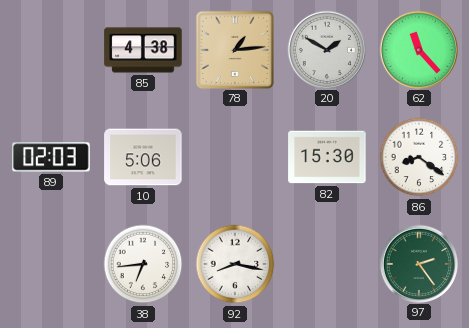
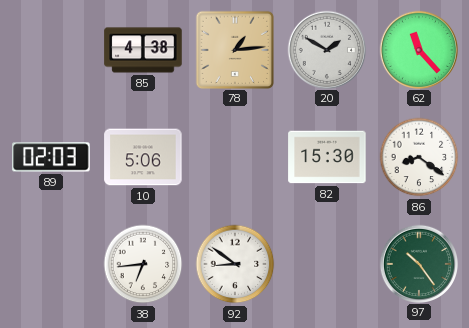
92: 8:17 -> 8:51 (235, 264)
97: 2:24 -> 10:24 (418, 263)
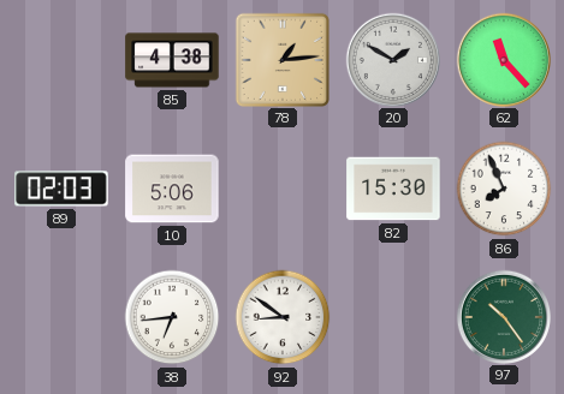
86: 8:21 -> 7:56 (504, 189)
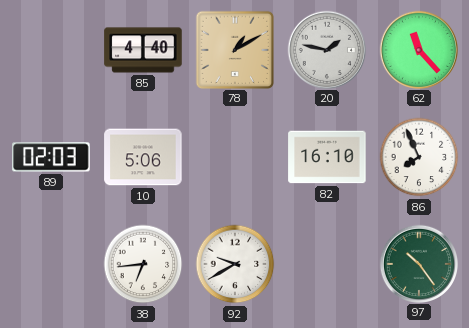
85: 4:38 -> 4:40 (143, 50)
78: 1:14 -> 1:10 (234, 49)
20: 1:50 -> 1:47 (326, 49)
82: 15:30 -> 16:10 (327, 157)
92: 8:51 -> 9:40 (235, 264)
